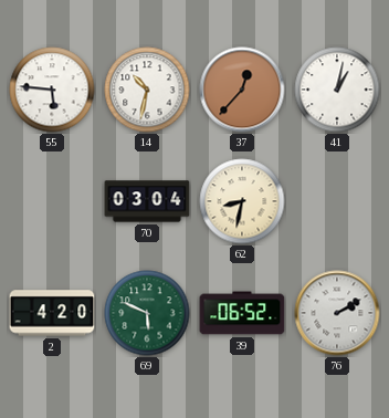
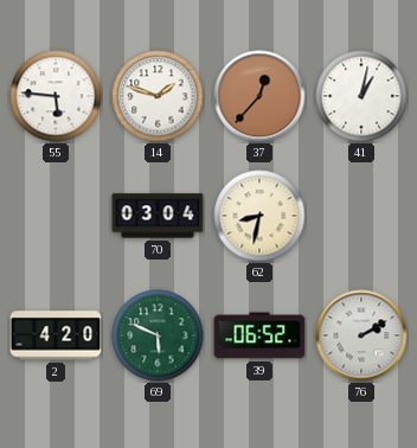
14: 10:32 -> 1:48 (158, 96)
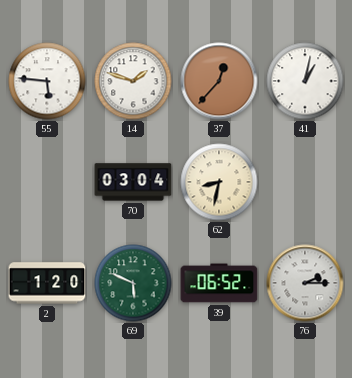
2: 4:20 -> 1:20 (47, 283)
76: 2:10 -> 2:15 (305, 283)
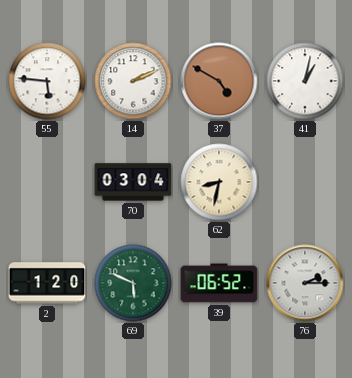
14: 1:48 -> 2:11 (133, 81)
37: 12:37 -> 4:50 (219, 81)
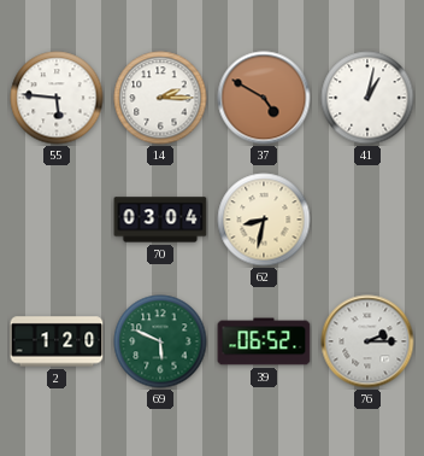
14: 2:11 -> 2:15 (160, 98)
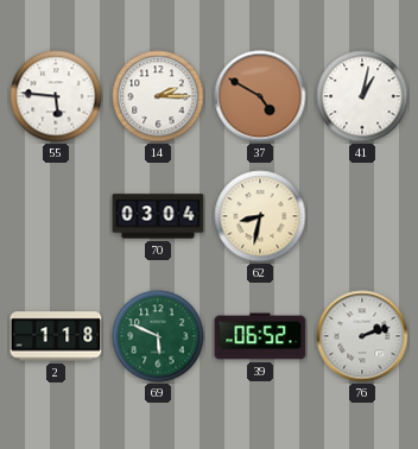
2: 1:20 -> 1:18 (56, 336)
76: 2:15 -> 2:12 (362, 336)
